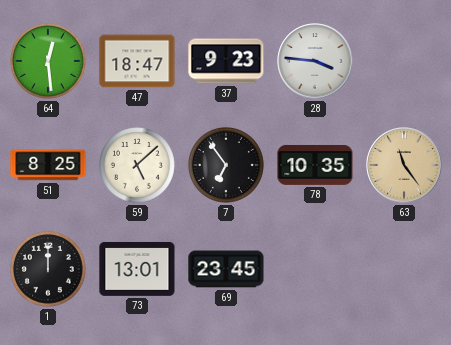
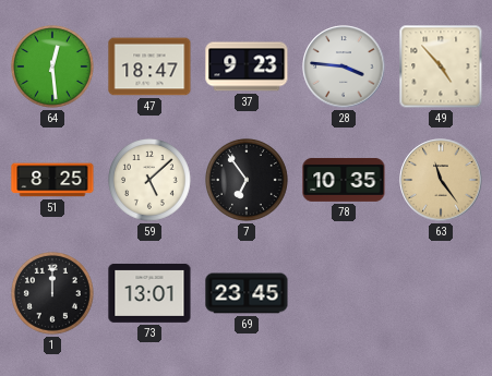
49: none -> 4:53 (441, 66)
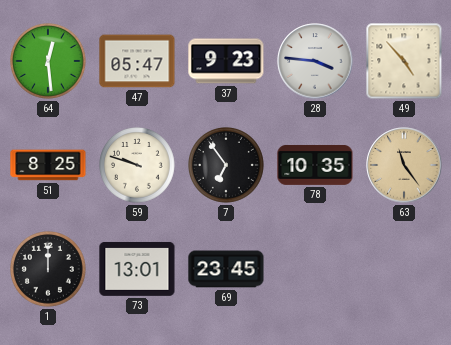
47: 18:47 -> 05:47 (137, 61)
59: 5:08 -> 9:48 (138, 166)
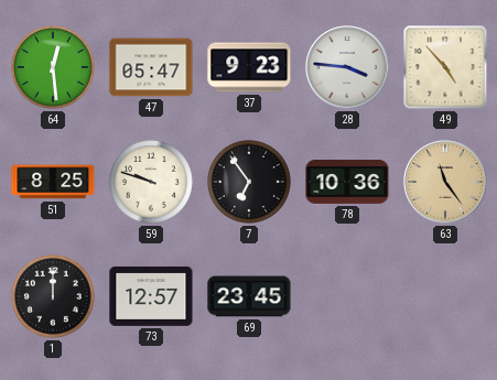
78: 10:35 -> 10:36 (347, 182)
73: 13:01 -> 12:57 (151, 296)
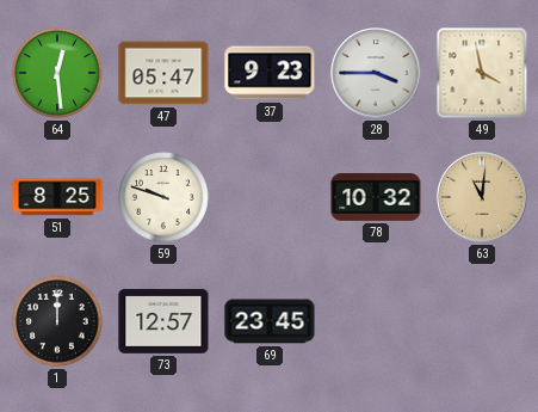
28: 3:46 -> 3:45 (376, 73)
49: 4:53 -> 3:58 (482, 73)
7: 6:54 -> none (250, 183)
78: 10:36 -> 10:32 (376, 197)
63: 11:24 -> 11:01 (482, 197)
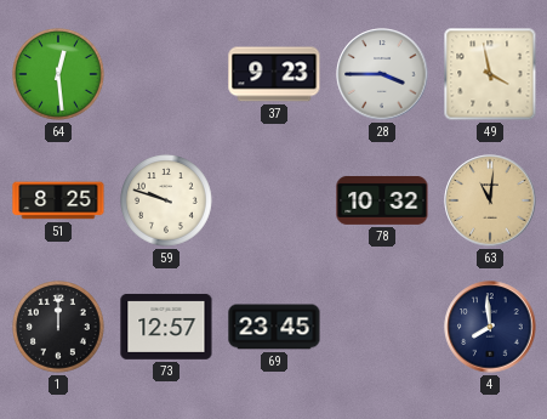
47: 05:47 -> none (163, 73)
4: none -> 7:59 (490, 327)
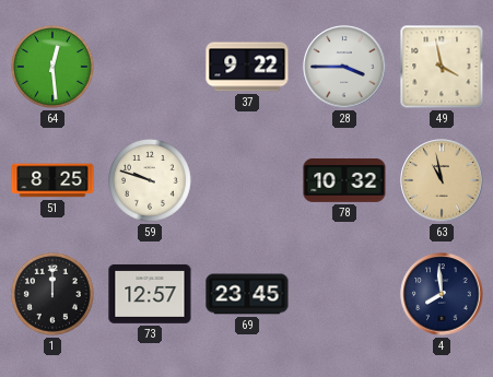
37: 9:23 -> 9:22 (247, 67)
63: 11:01 -> 10:58 (442, 180)
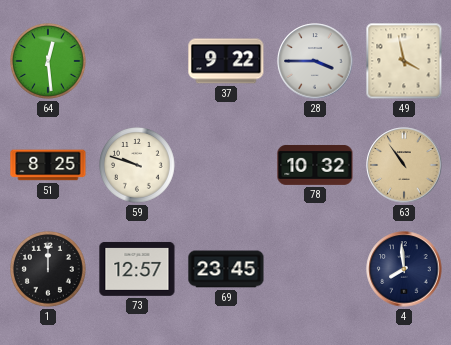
63: 10:58 -> 10:54 (404, 165)
